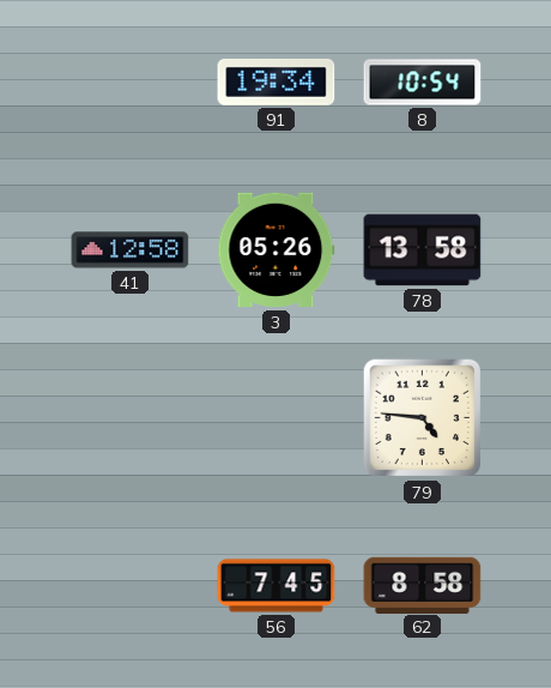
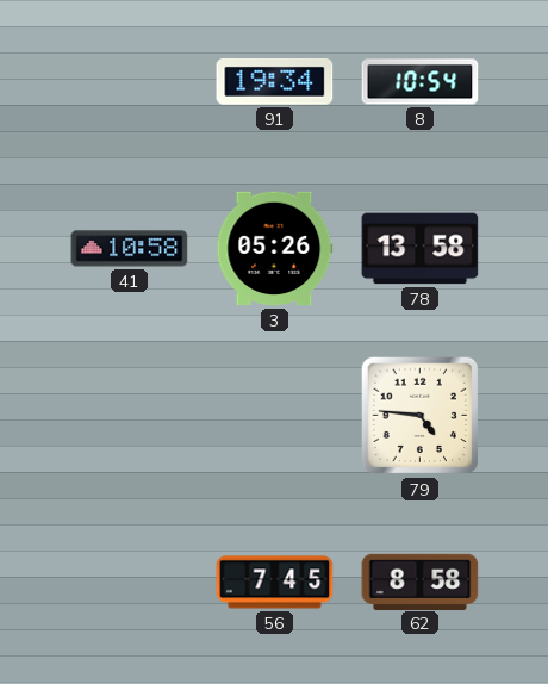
41: 12:58 -> 10:58 (130, 249)
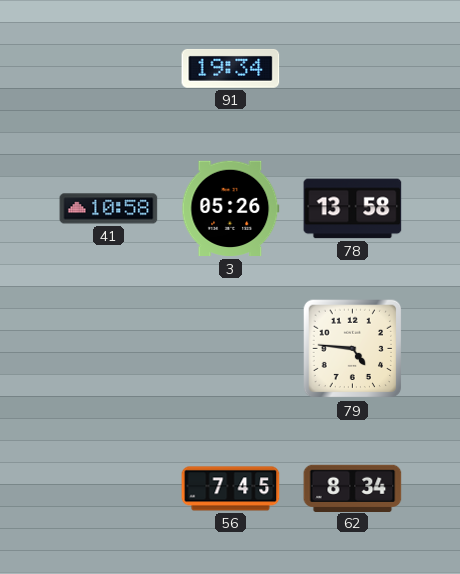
8: 10:54 -> none (421, 82)
62: 8:58 -> 8:34 (353, 488)
